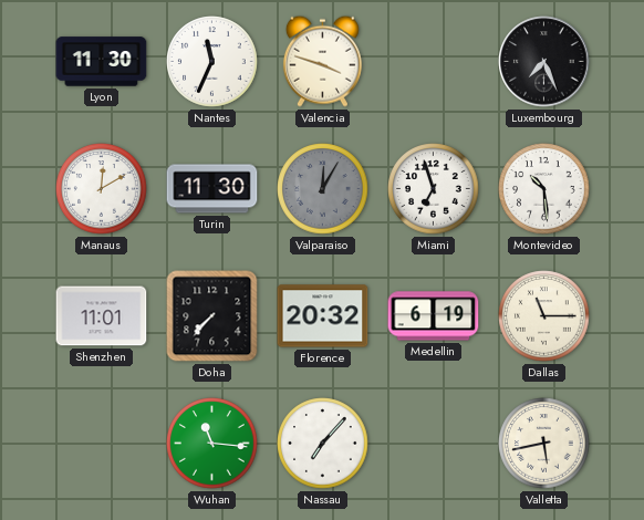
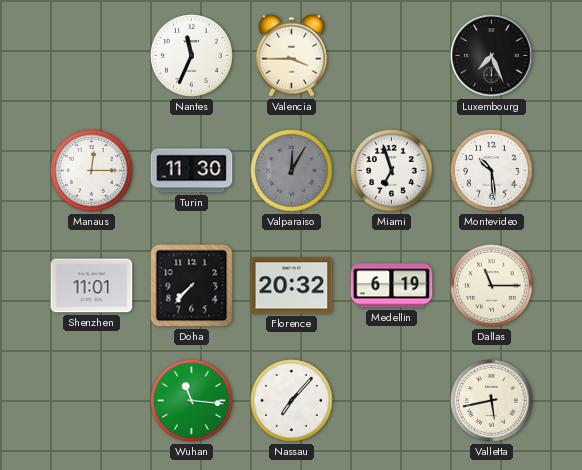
Lyon: 11:30 -> none (102, 62)
Valencia: 3:48 -> 3:45 (291, 55)
Manaus: 12:10 -> 12:15 (92, 171)
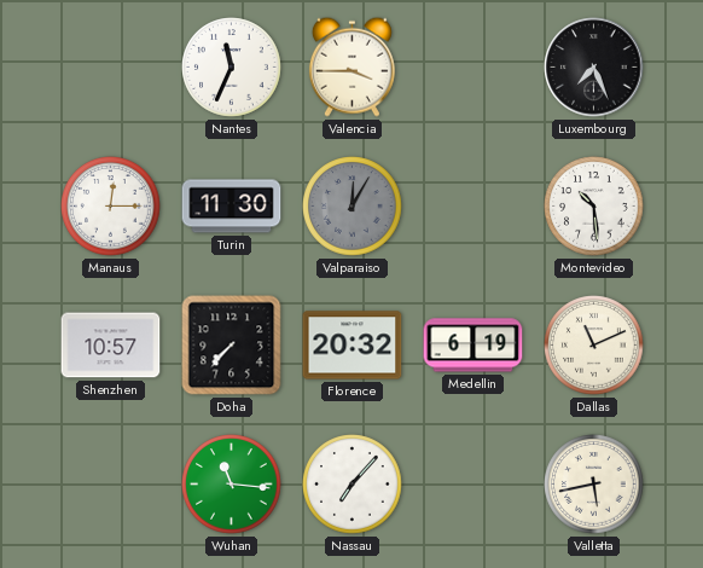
Miami: 6:57 -> none (392, 171)
Shenzhen: 11:01 -> 10:57 (111, 346)
Dallas: 11:15 -> 11:11 (594, 346)
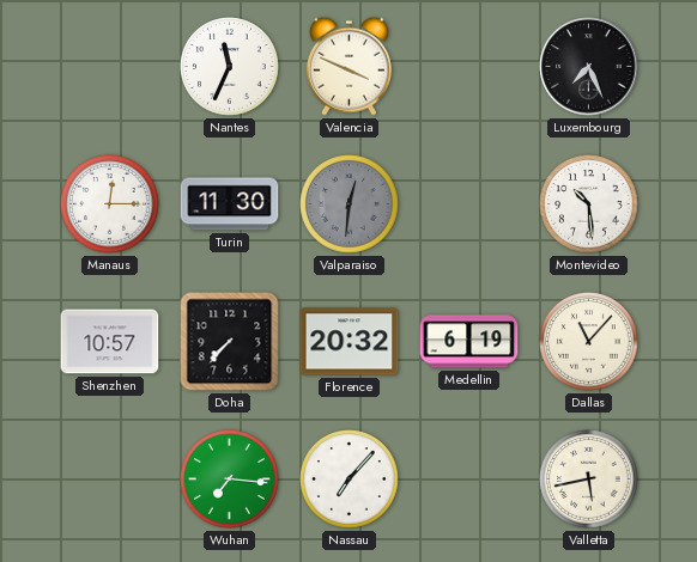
Valencia: 3:45 -> 3:49 (348, 66)
Valparaiso: 12:05 -> 12:31 (350, 204)
Dallas: 11:11 -> 11:07 (589, 342)
Wuhan: 11:16 -> 7:16 (230, 479)
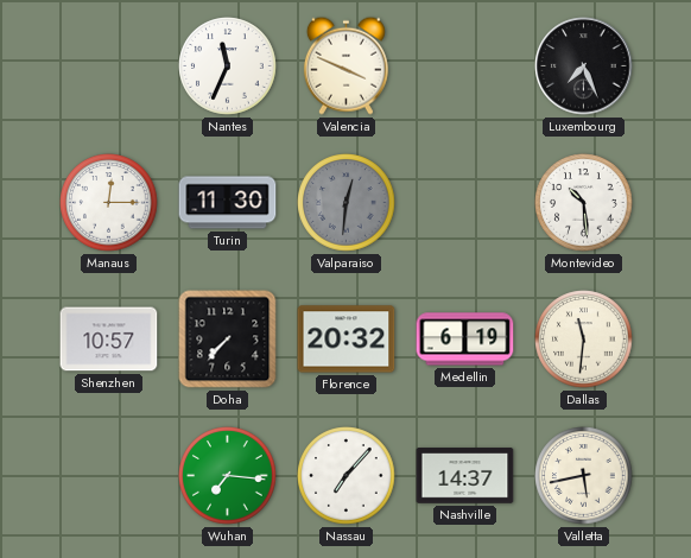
Dallas: 11:07 -> 11:31 (584, 340)
Nashville: none -> 14:37 (465, 476)
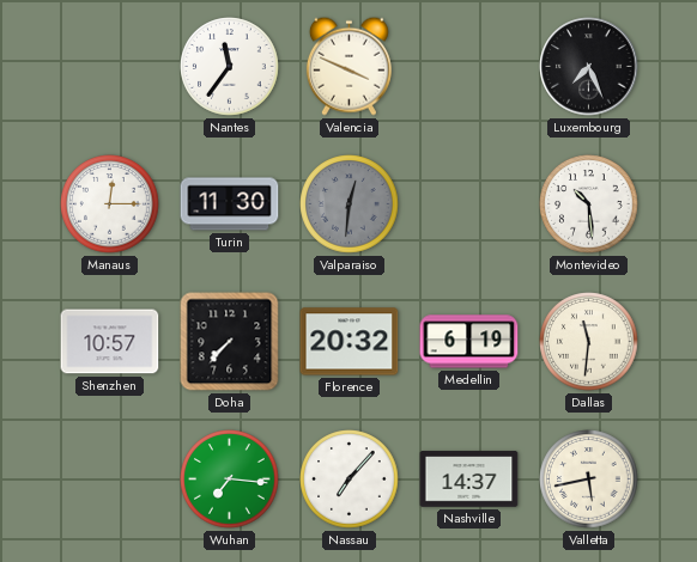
Nantes: 11:34 -> 11:36 (230, 67)
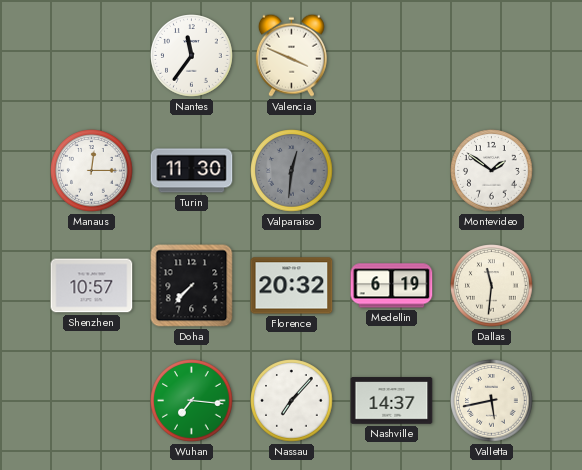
Luxembourg: 7:26 -> none (589, 67)
Montevideo: 10:29 -> 1:51 (492, 171)
